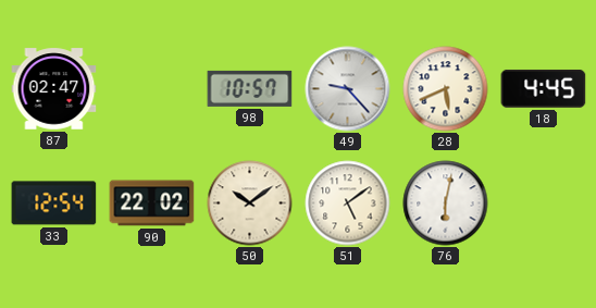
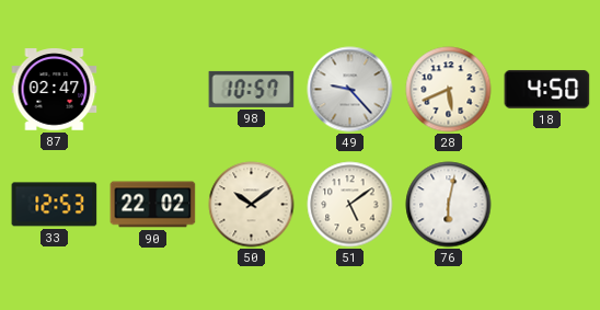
18: 4:45 -> 4:50 (547, 90)
33: 12:54 -> 12:53 (55, 205)
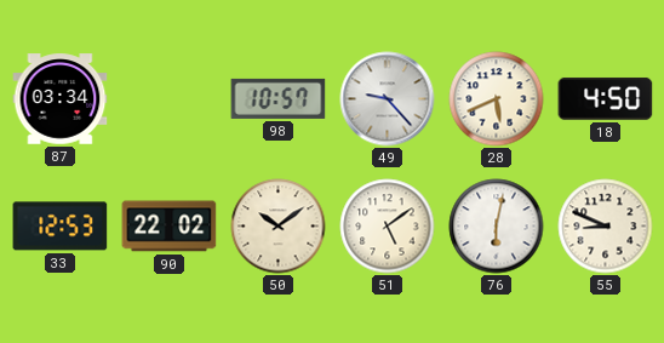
87: 02:47 -> 03:34 (61, 99)
55: none -> 8:49 (606, 227)
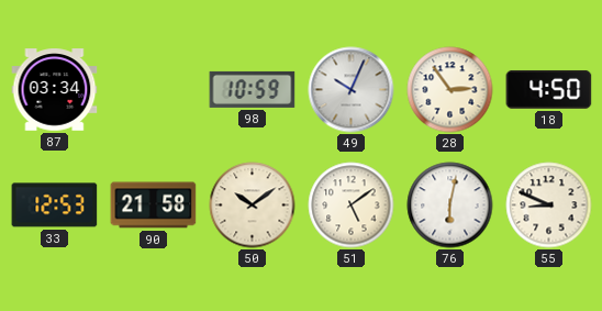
98: 10:57 -> 10:59 (253, 89)
49: 9:23 -> 10:04 (352, 90)
28: 5:41 -> 2:54 (450, 90)
90: 22:02 -> 21:58 (154, 206)
